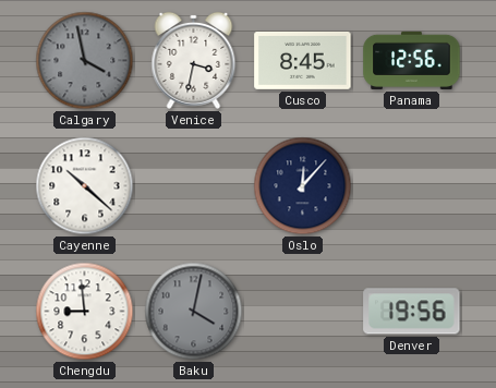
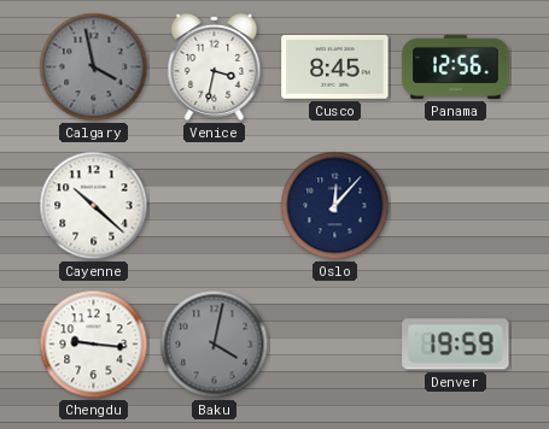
Chengdu: 8:59 -> 9:16 (94, 345)
Denver: 19:56 -> 19:59 (456, 345)
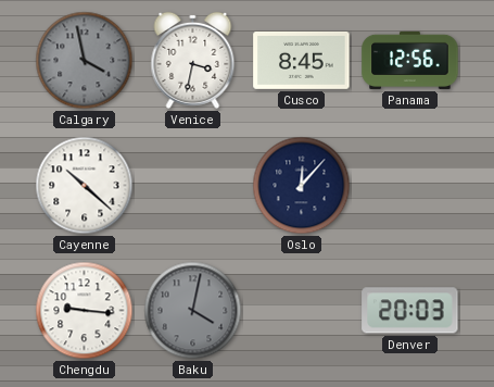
Denver: 19:59 -> 20:03 (410, 311)
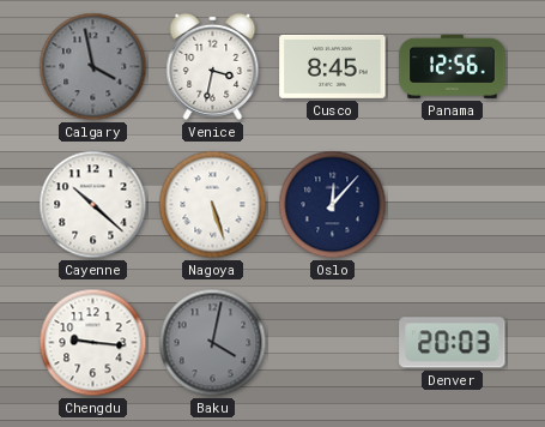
Nagoya: none -> 5:27 (213, 205)
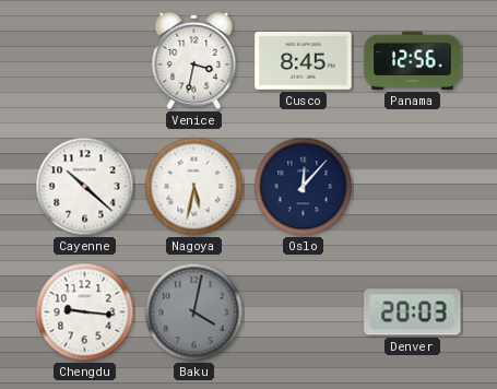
Calgary: 3:58 -> none (93, 67)
Nagoya: 5:27 -> 5:32 (194, 187)
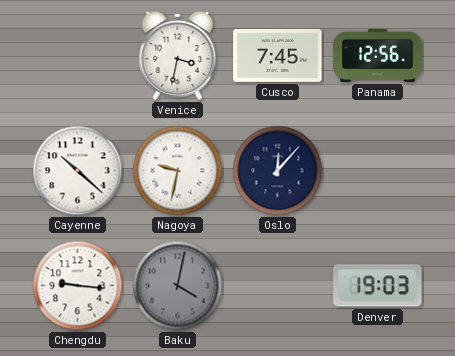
Cusco: 8:45 -> 7:45 (278, 55)
Nagoya: 5:32 -> 9:32 (178, 171)
Denver: 20:03 -> 19:03 (378, 286)
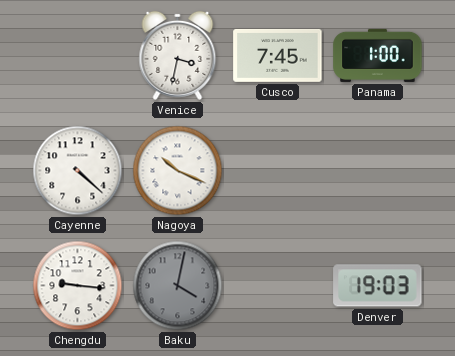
Panama: 12:56 -> 1:00 (378, 55)
Cayenne: 10:22 -> 4:22 (78, 171)
Nagoya: 9:32 -> 10:19 (178, 171)
Oslo: 12:07 -> none (278, 171)
